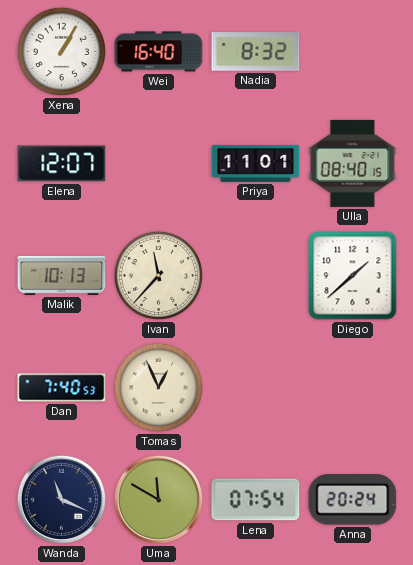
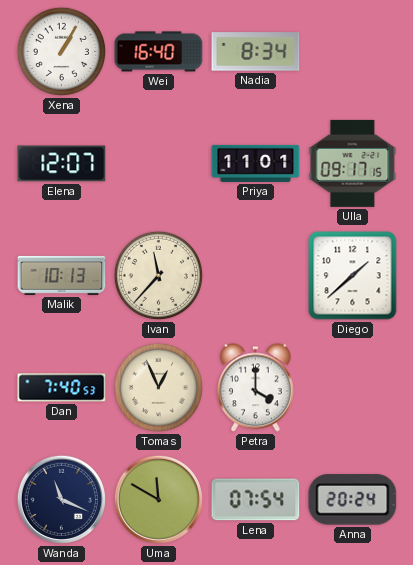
Nadia: 8:32 -> 8:34 (256, 52)
Ulla: 08:40 -> 09:17 (353, 163)
Petra: none -> 4:00 (255, 388)
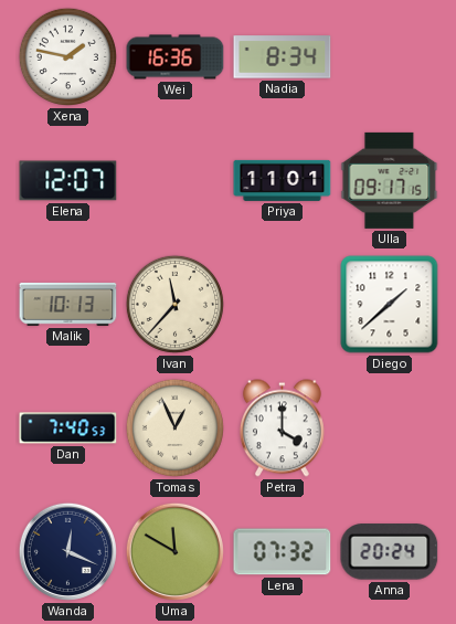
Xena: 1:05 -> 1:47 (67, 56)
Wei: 16:40 -> 16:36 (176, 57)
Wanda: 11:19 -> 12:19 (67, 551)
Lena: 07:54 -> 07:32 (283, 552)
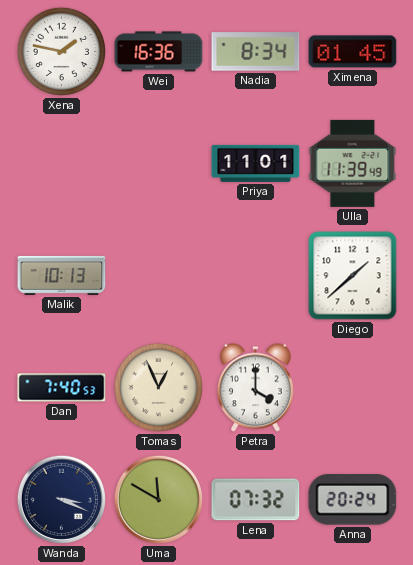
Ximena: none -> 01:45 (353, 52)
Elena: 12:07 -> none (68, 181)
Ulla: 09:17 -> 11:39 (353, 163)
Ivan: 11:37 -> none (174, 304)
Wanda: 12:19 -> 3:19 (61, 499)
